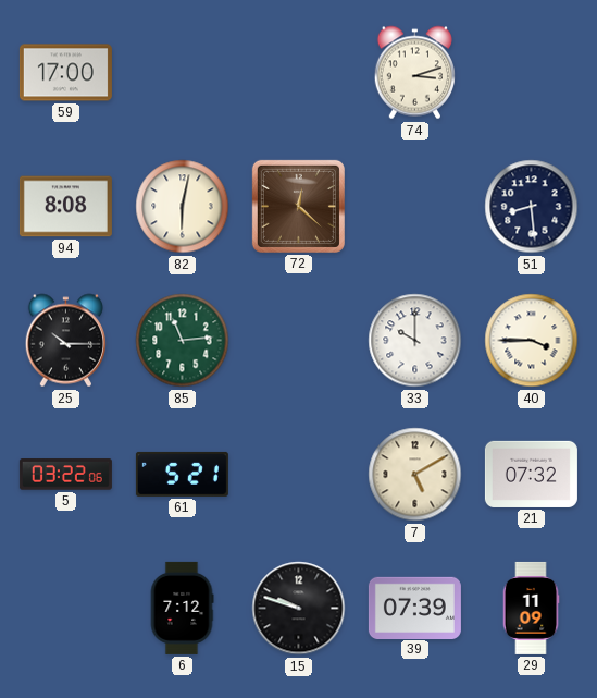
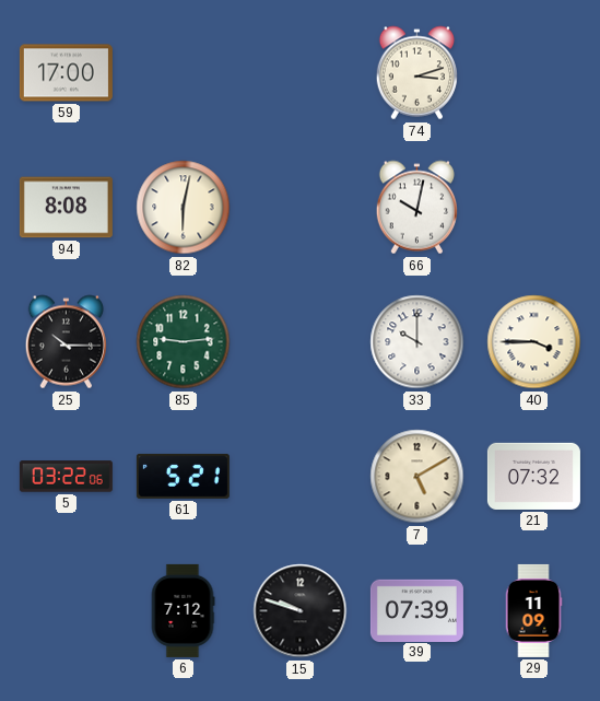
72: 12:22 -> none (298, 206)
66: none -> 10:02 (416, 208)
51: 8:29 -> none (532, 207)
85: 11:14 -> 9:14 (184, 342)
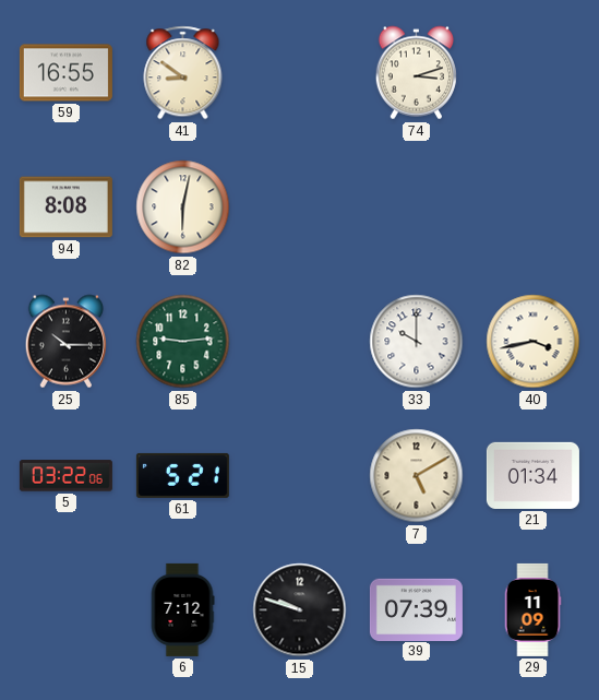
59: 17:00 -> 16:55 (65, 73)
41: none -> 8:51 (183, 73)
66: 10:02 -> none (416, 208)
40: 3:45 -> 3:43 (534, 342)
21: 07:32 -> 01:34 (532, 475)
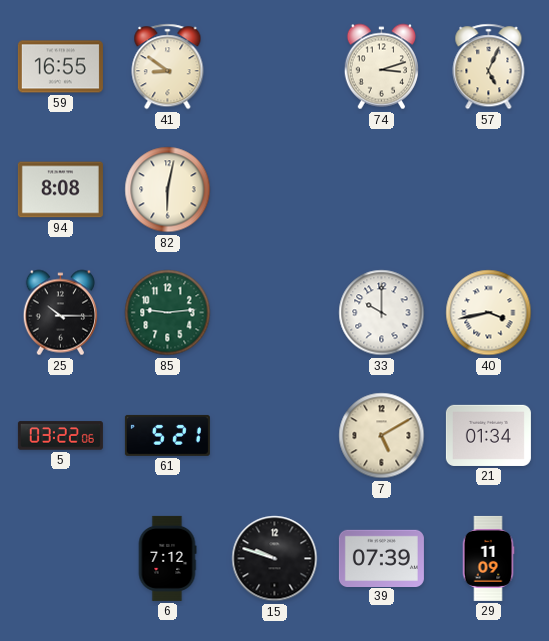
57: none -> 5:04 (489, 67)
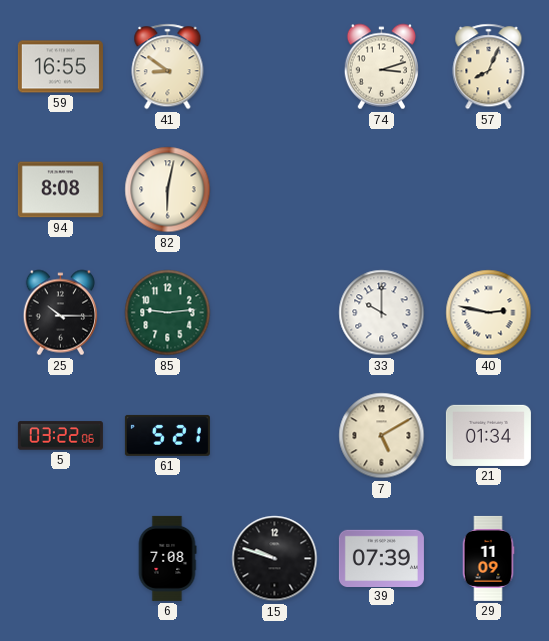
57: 5:04 -> 8:04 (489, 67)
40: 3:43 -> 2:47 (489, 313)
6: 7:12 -> 7:08 (167, 558)
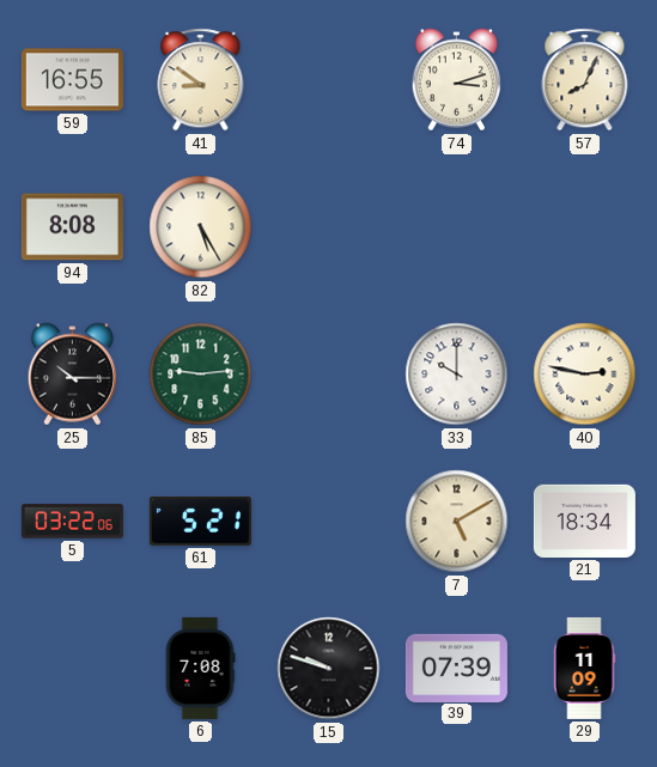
82: 6:02 -> 5:25 (201, 227)
21: 01:34 -> 18:34 (584, 521)
